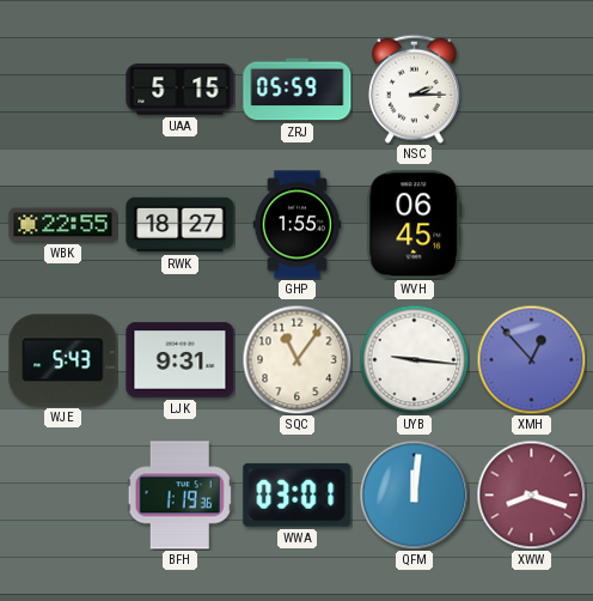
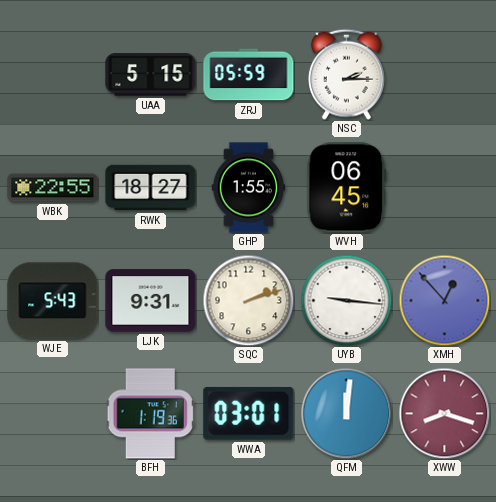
SQC: 11:06 -> 2:12 (248, 300)
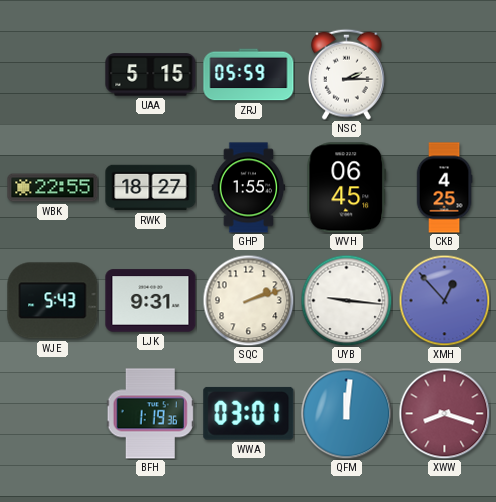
CKB: none -> 4:25 (444, 188)
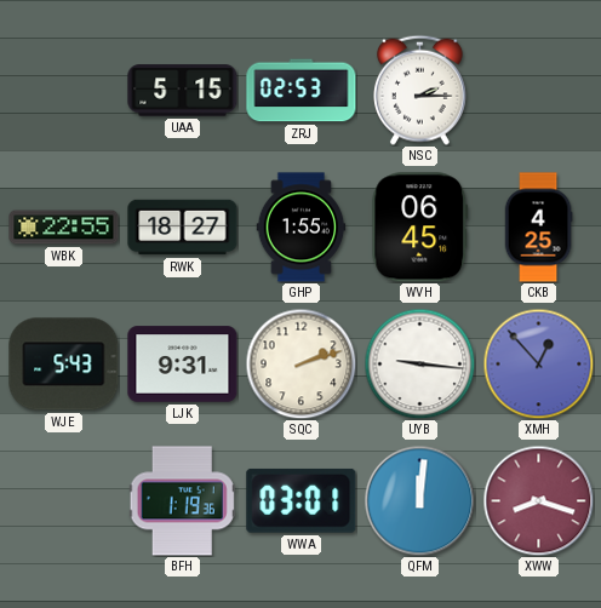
ZRJ: 05:59 -> 02:53 (302, 91)
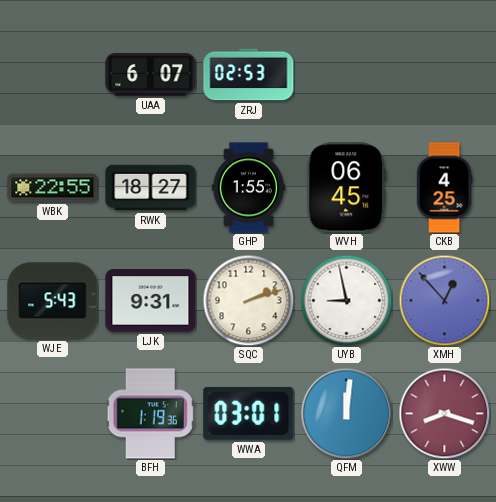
UAA: 5:15 -> 6:07 (151, 75)
NSC: 2:15 -> none (419, 90)
UYB: 9:16 -> 8:58 (346, 300)
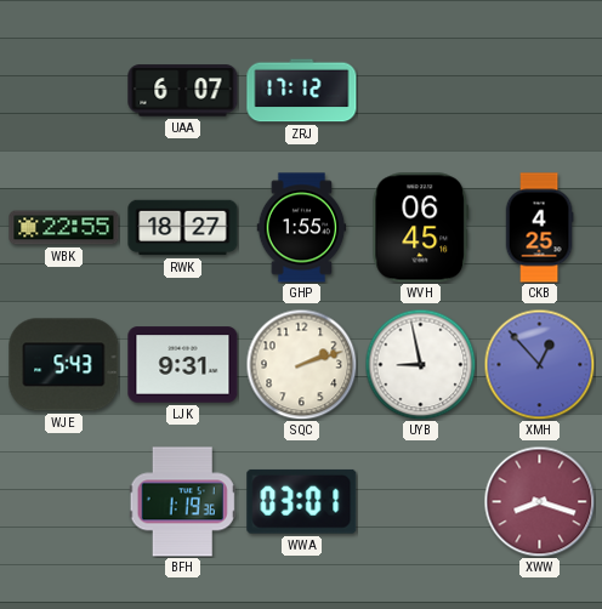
ZRJ: 02:53 -> 17:12 (302, 91)
QFM: 12:01 -> none (346, 413)
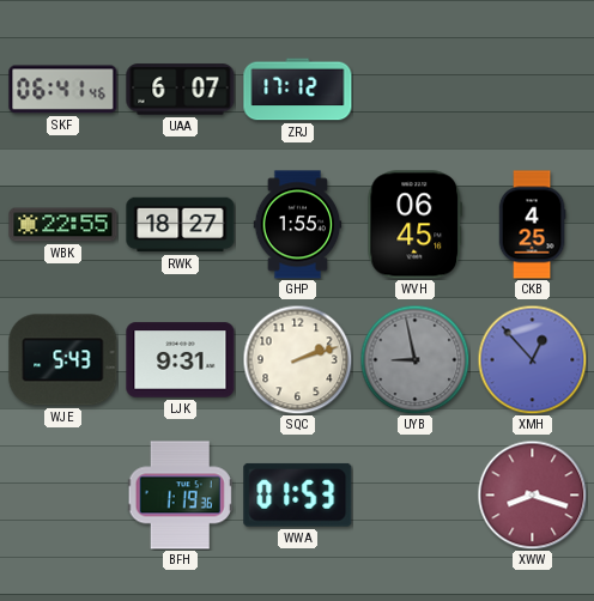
SKF: none -> 06:41 (63, 90)
UYB dial: white -> grey (414, 359)
WWA: 03:01 -> 01:53 (298, 494)
